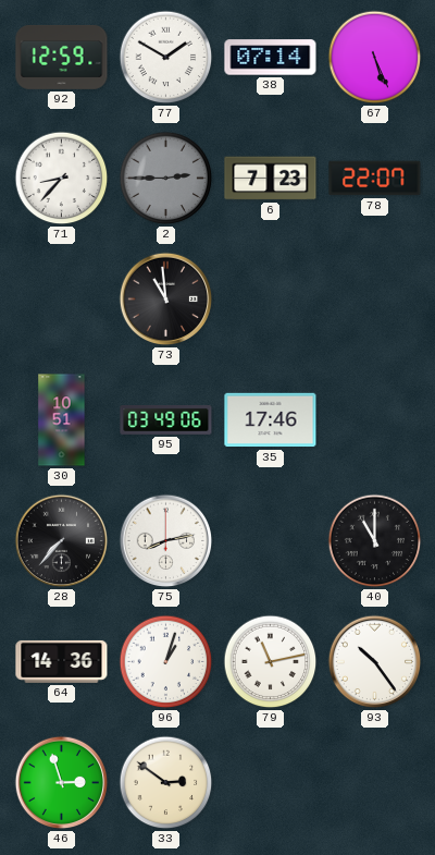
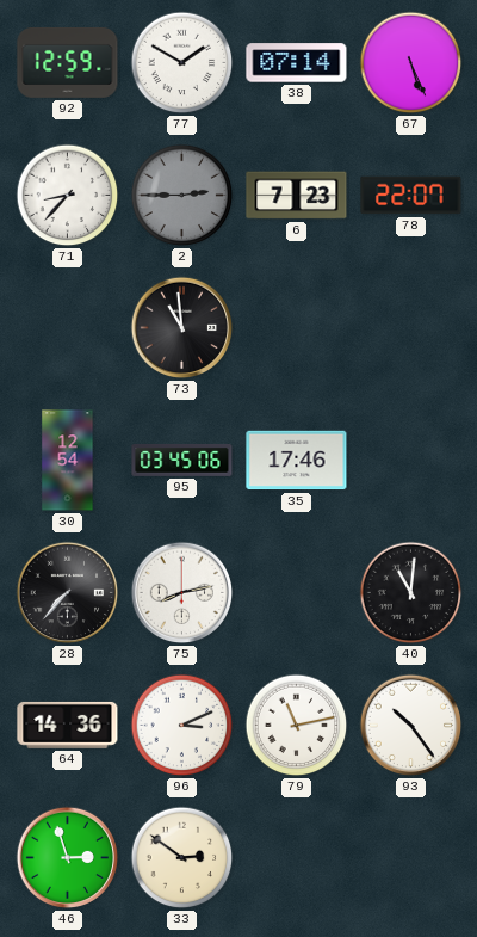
30: 10:51 -> 12:54 (68, 461)
95: 03:49 -> 03:45 (182, 460)
40: 11:00 -> 11:01 (411, 593)
96: 1:03 -> 3:11 (182, 726)
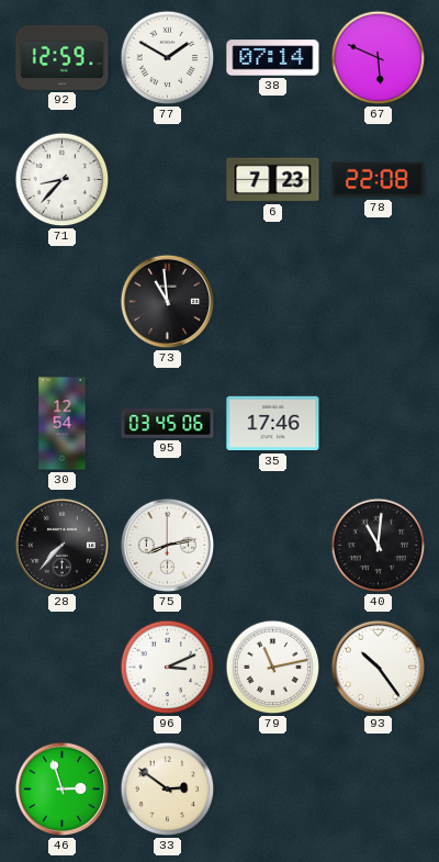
67: 5:26 -> 5:49 (379, 58)
2: 2:45 -> none (182, 196)
78: 22:07 -> 22:08 (379, 180)
64: 14:36 -> none (68, 725)
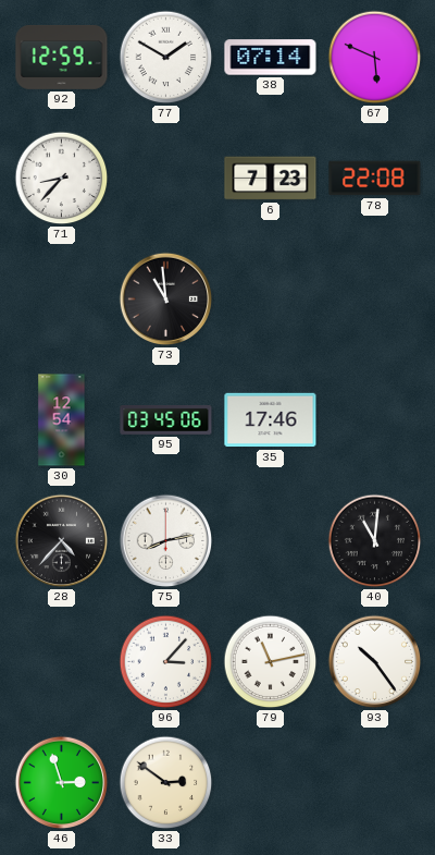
28: 7:37 -> 4:37 (62, 541)
96: 3:11 -> 3:07 (166, 662)
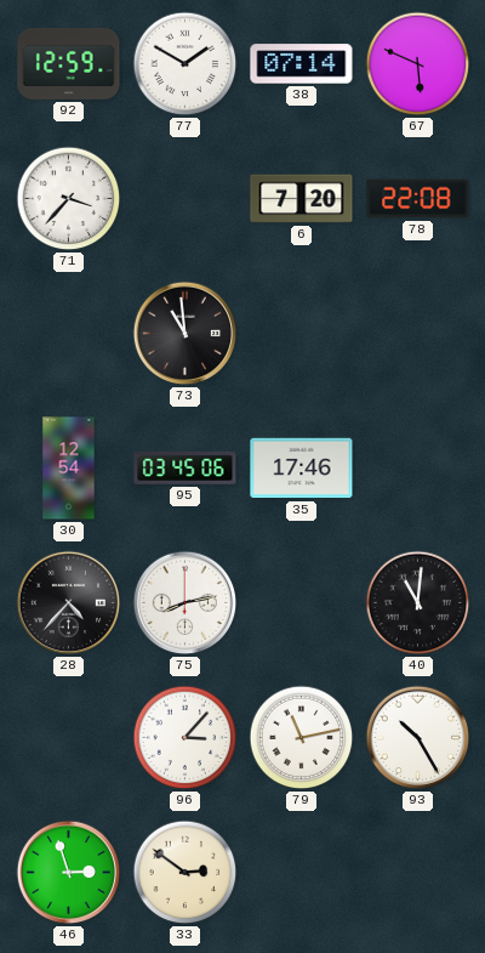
71: 8:37 -> 3:37 (69, 199)
6: 7:23 -> 7:20 (302, 199)
93: 10:24 -> 10:25 (418, 738)
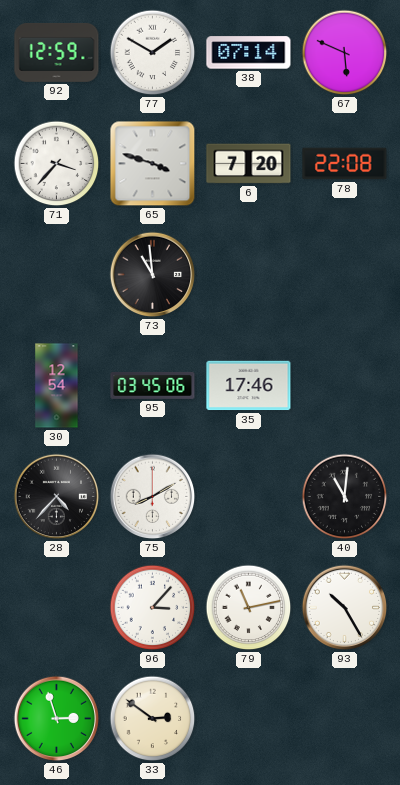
65: none -> 3:48 (153, 164)
75: 8:13 -> 8:10 (153, 497)
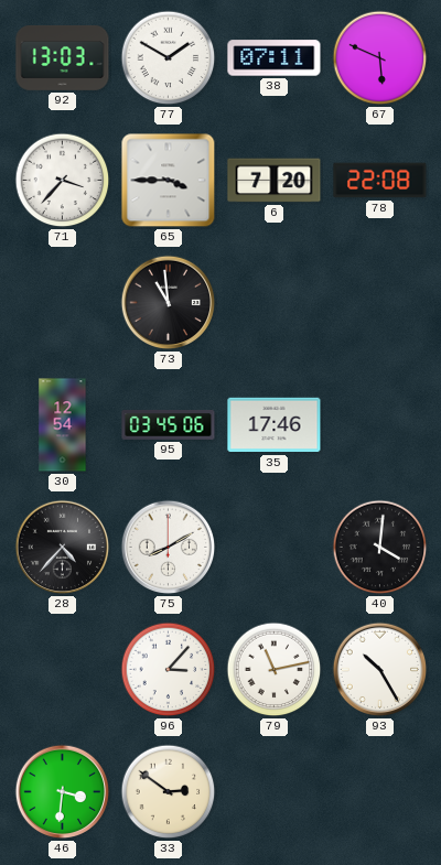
92: 12:59 -> 13:03 (63, 57)
38: 07:14 -> 07:11 (275, 58)
65: 3:48 -> 3:45 (169, 181)
40: 11:01 -> 4:01 (380, 548)
46: 2:57 -> 3:31 (63, 792)
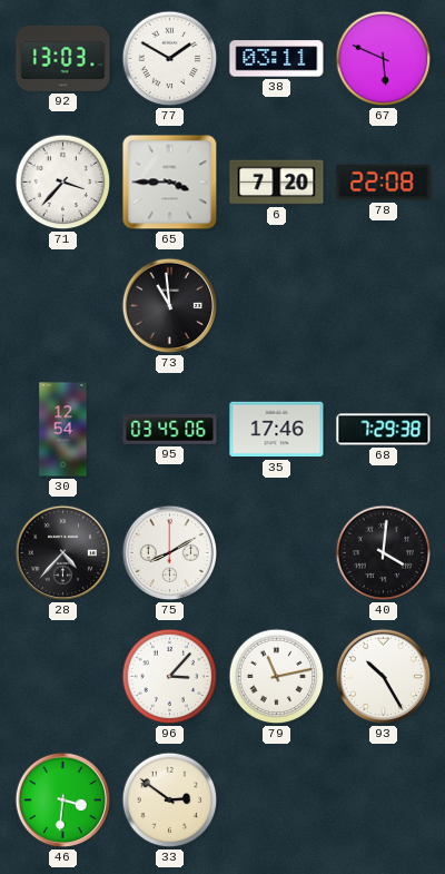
38: 07:11 -> 03:11 (277, 59)
68: none -> 7:29 (384, 430)
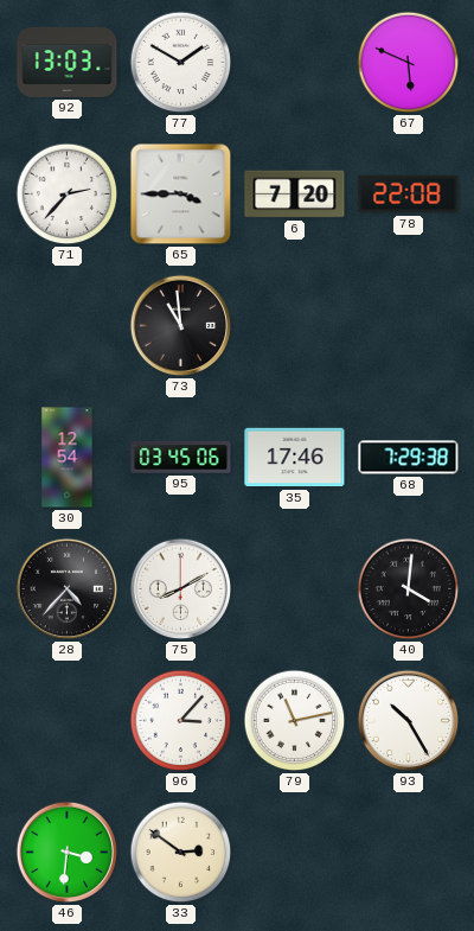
38: 03:11 -> none (277, 59)
71: 3:37 -> 2:37 (68, 195)
